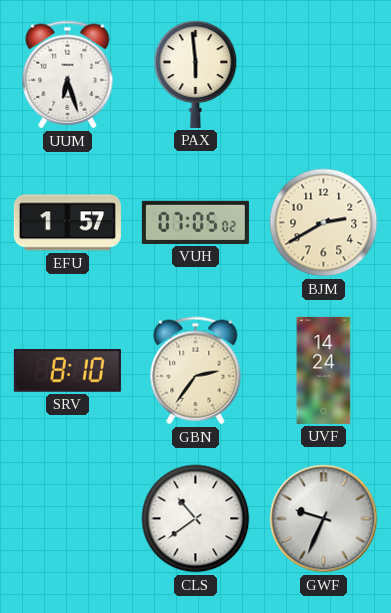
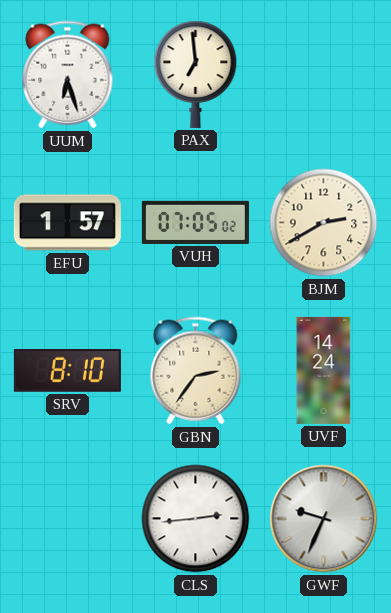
PAX: 5:59 -> 6:59 (196, 74)
CLS: 10:39 -> 2:44 (196, 519)
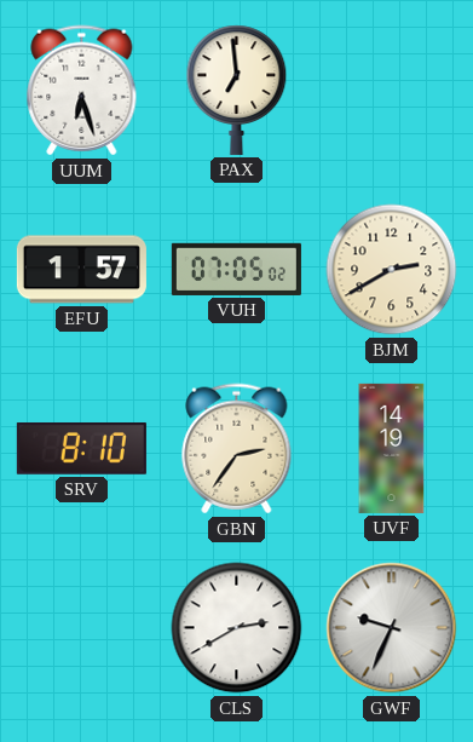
UVF: 14:24 -> 14:19 (392, 448)
CLS: 2:44 -> 2:40 (237, 628)
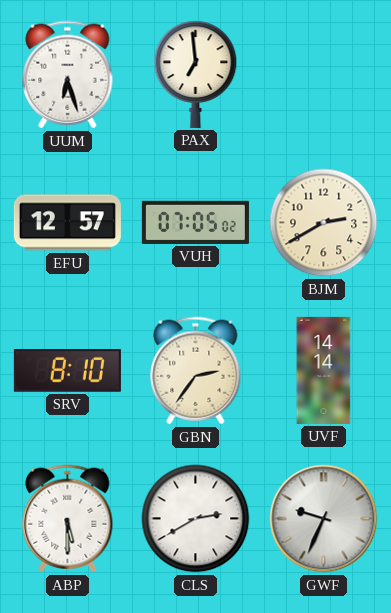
EFU: 1:57 -> 12:57 (67, 223)
UVF: 14:19 -> 14:14 (324, 370)
ABP: none -> 5:30 (68, 519)
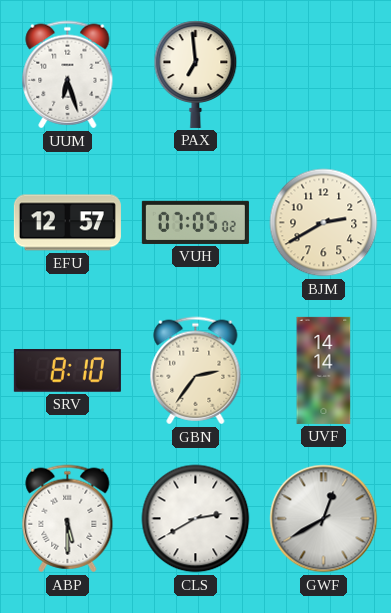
GWF: 9:34 -> 12:40 (324, 519)
